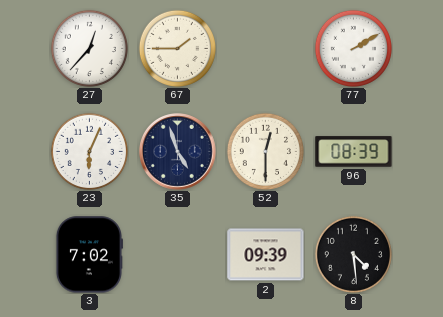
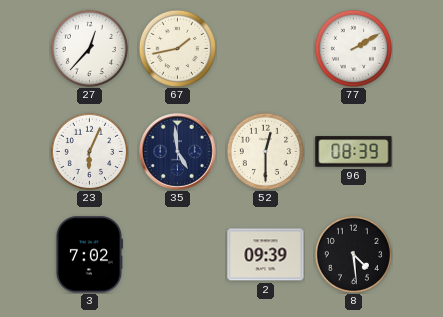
67: 1:45 -> 1:43 (177, 48)
35: 4:57 -> 4:59 (178, 152)
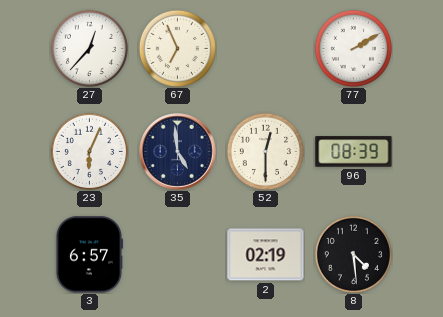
67: 1:43 -> 6:56 (177, 48)
3: 7:02 -> 6:57 (89, 255)
2: 09:39 -> 02:19 (266, 255)
